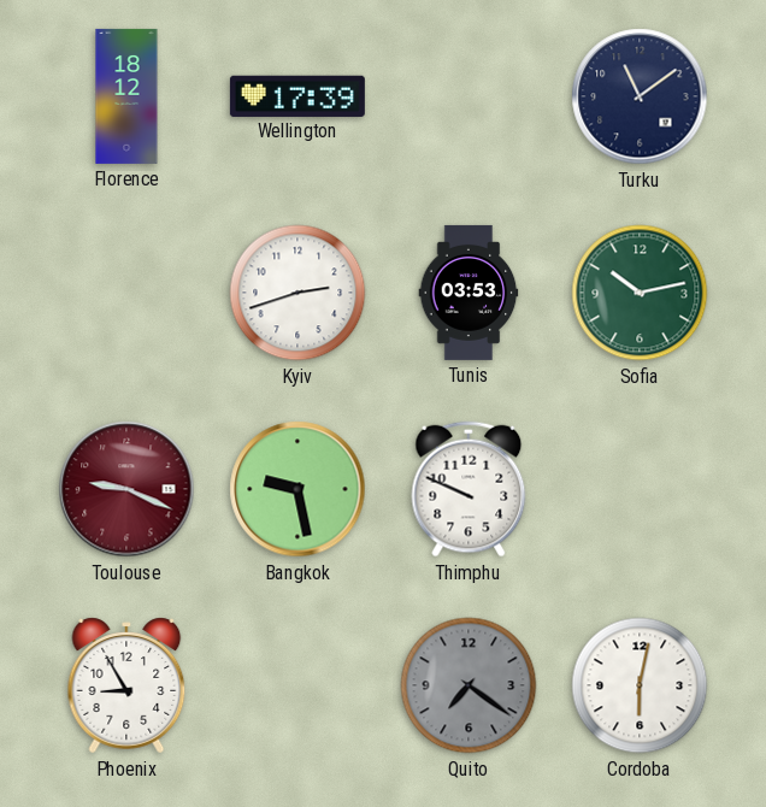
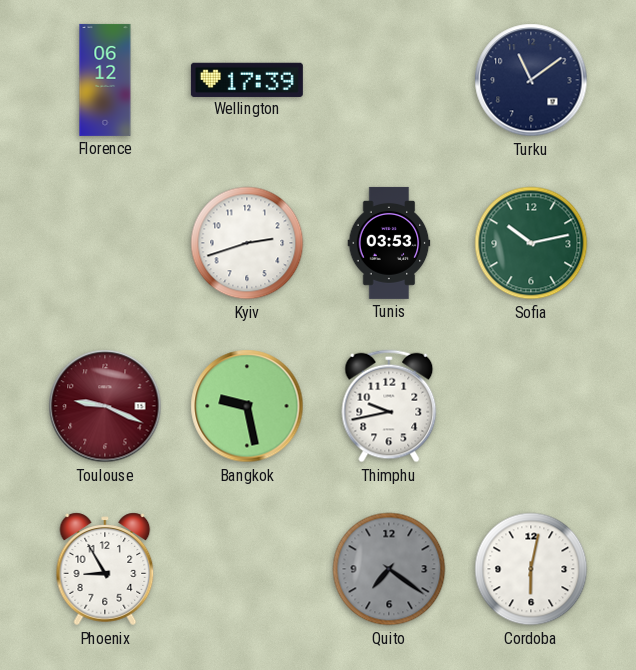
Florence: 18:12 -> 06:12 (105, 80)
Thimphu: 9:49 -> 9:43 (389, 406)
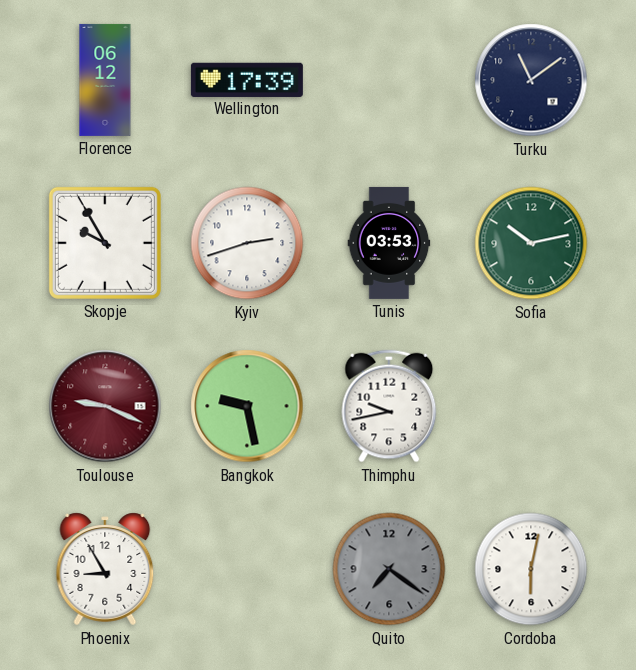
Skopje: none -> 9:55 (105, 243)
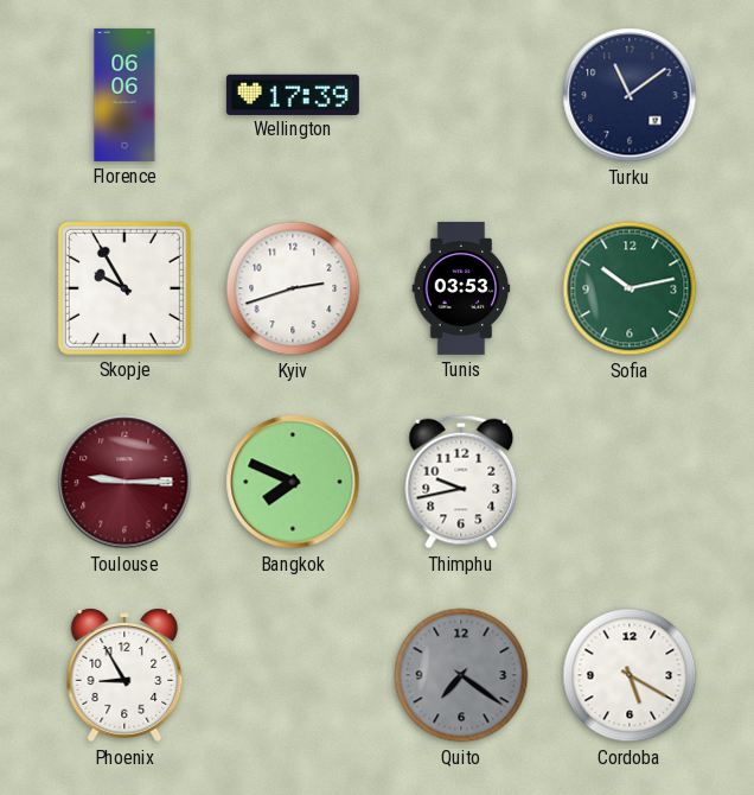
Florence: 06:12 -> 06:06 (124, 95)
Toulouse: 9:19 -> 9:15 (124, 482)
Bangkok: 9:28 -> 7:49 (293, 482)
Cordoba: 6:02 -> 5:20 (630, 675)
